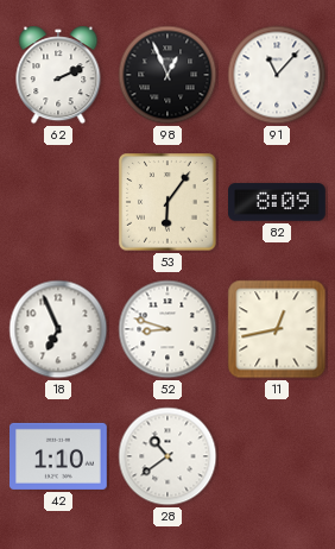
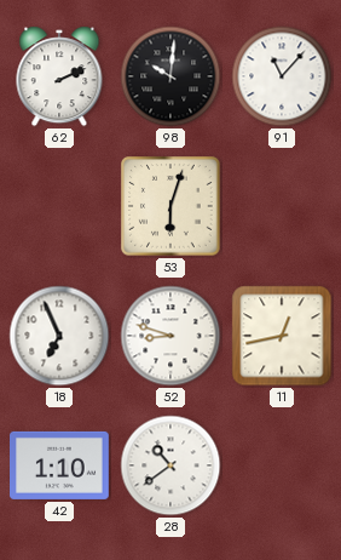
98: 12:56 -> 10:01 (170, 76)
53: 6:06 -> 6:03 (170, 206)
82: 8:09 -> none (278, 202)
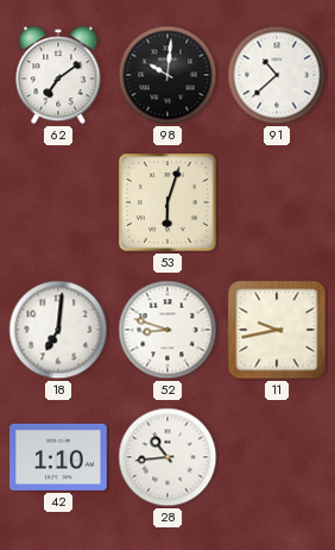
62: 2:11 -> 7:09 (58, 75)
91: 11:07 -> 10:38 (277, 75)
18: 6:56 -> 7:01 (58, 330)
11: 12:43 -> 9:43 (277, 330)
28: 10:39 -> 10:44 (167, 457)
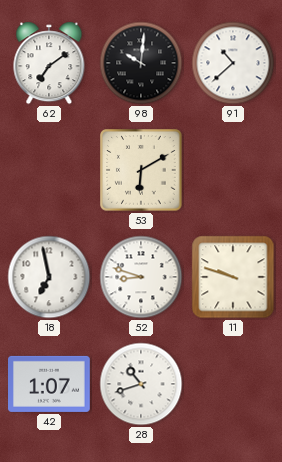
53: 6:03 -> 6:10 (141, 170)
18: 7:01 -> 6:58 (49, 277)
11: 9:43 -> 9:48 (233, 277)
42: 1:10 -> 1:07 (50, 384)
28: 10:44 -> 10:42 (141, 384)
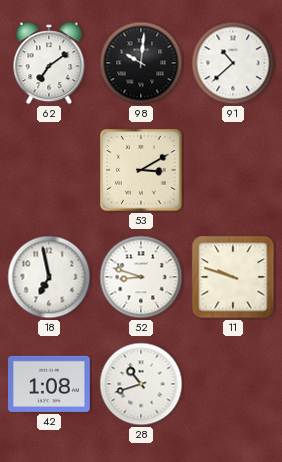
53: 6:10 -> 3:10 (141, 170)
42: 1:07 -> 1:08 (50, 384)
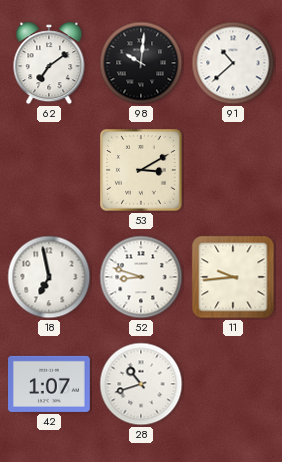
11: 9:48 -> 9:44 (233, 277)
42: 1:08 -> 1:07 (50, 384)
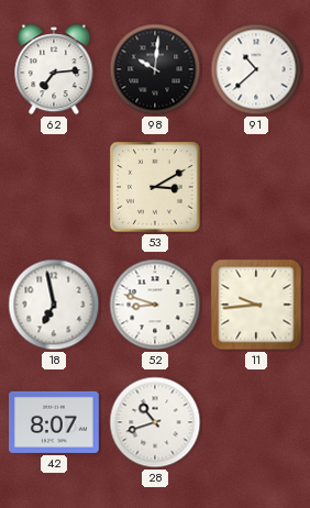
62: 7:09 -> 7:14 (54, 69)
42: 1:07 -> 8:07 (55, 422)
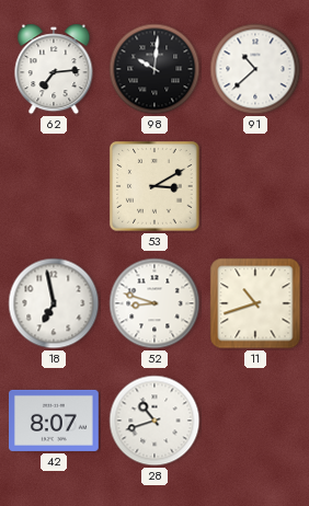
11: 9:44 -> 10:42 (255, 303)
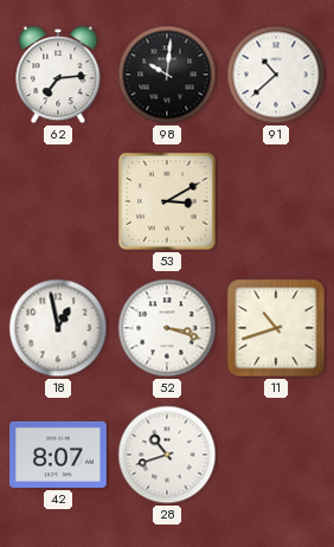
18: 6:58 -> 12:58 (58, 328)
52: 8:48 -> 3:18 (167, 328)
